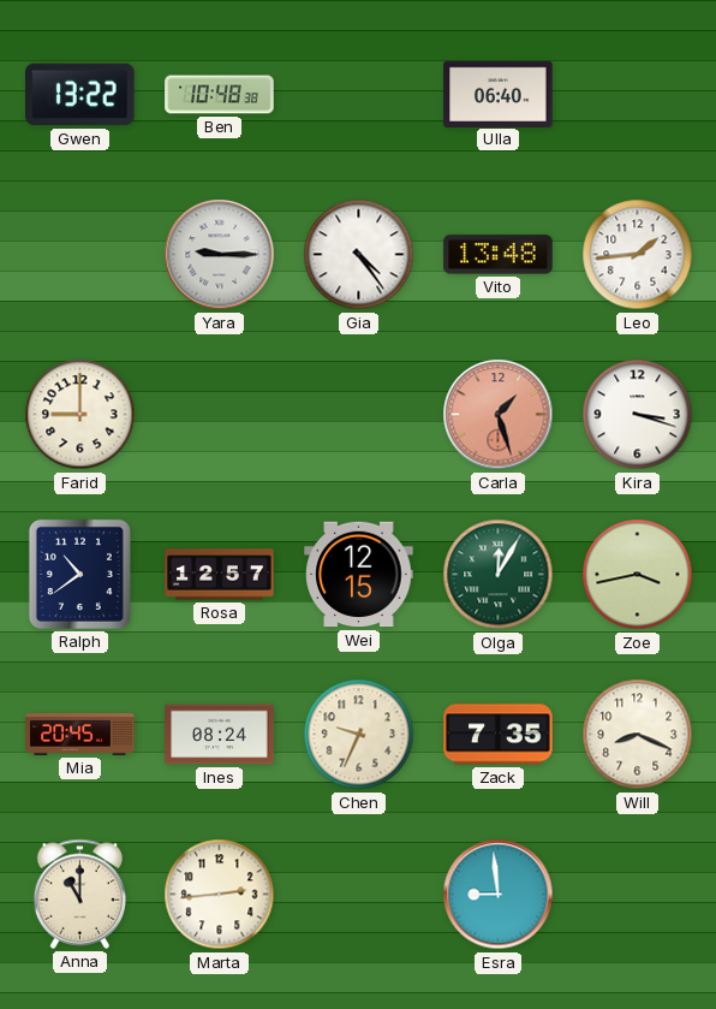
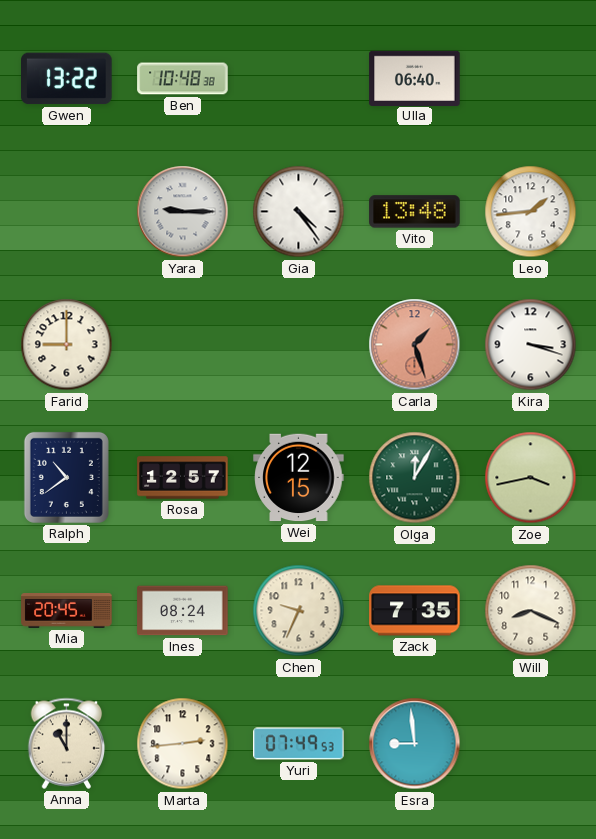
Yuri: none -> 07:49 (299, 744)
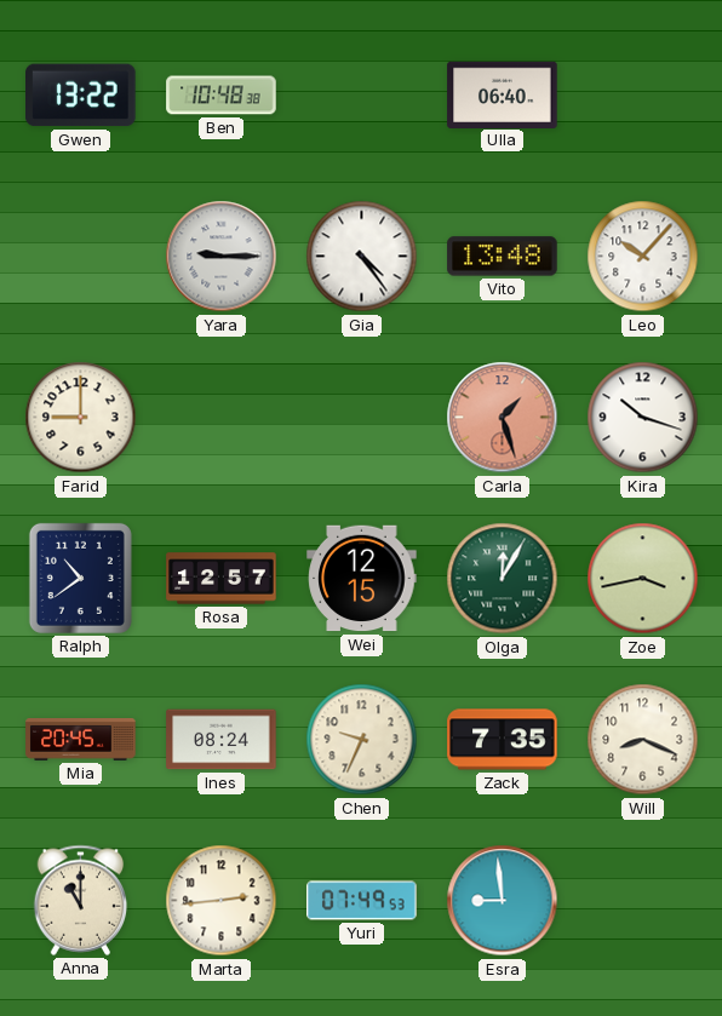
Leo: 1:44 -> 10:07 (643, 257)
Kira: 3:18 -> 10:18 (643, 418)
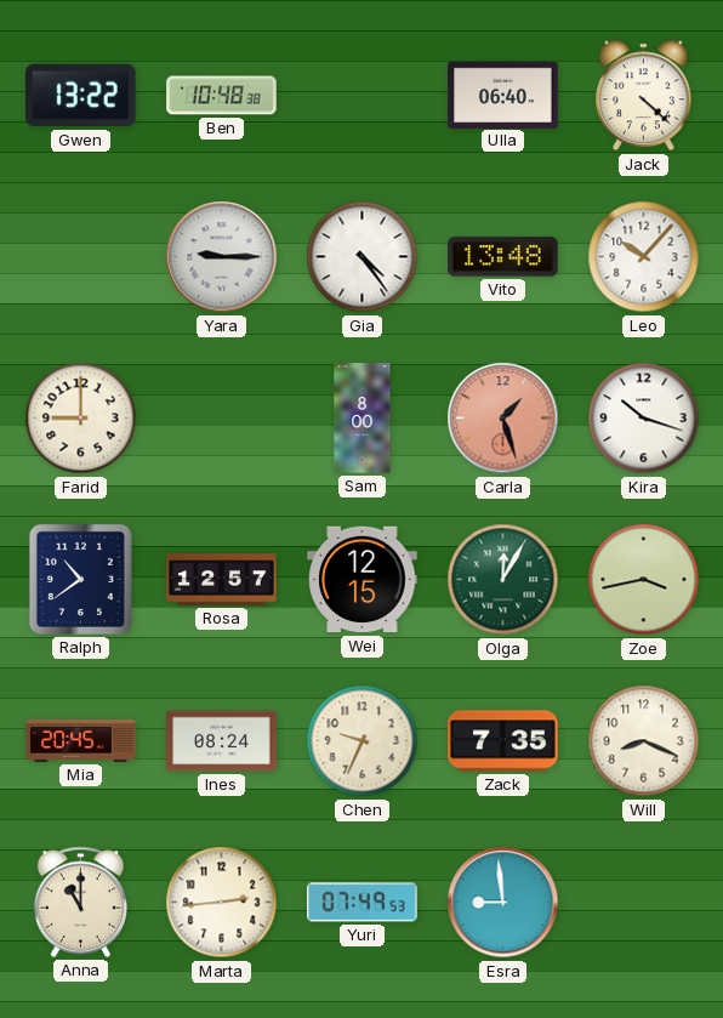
Jack: none -> 4:22 (644, 96)
Sam: none -> 8:00 (363, 419)
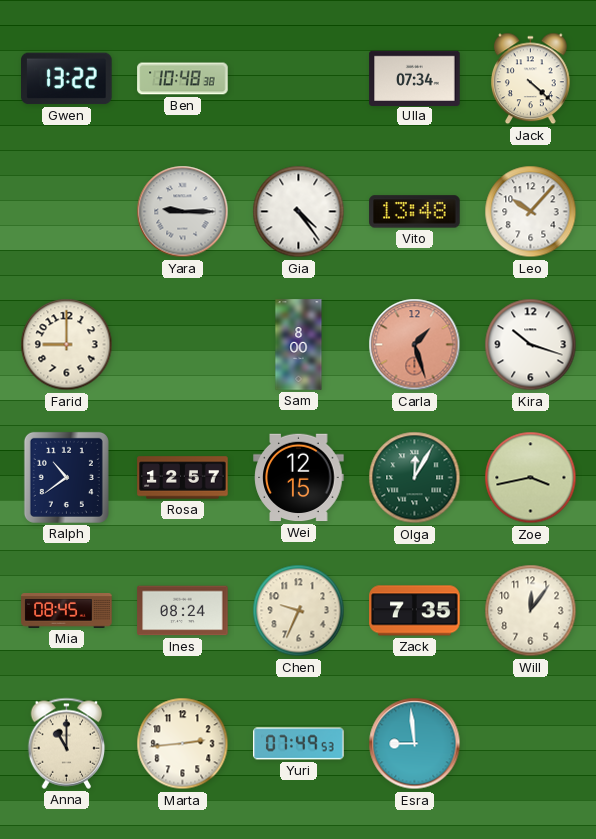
Ulla: 06:40 -> 07:34 (415, 78)
Mia: 20:45 -> 08:45 (67, 611)
Will: 8:19 -> 12:06 (531, 611)
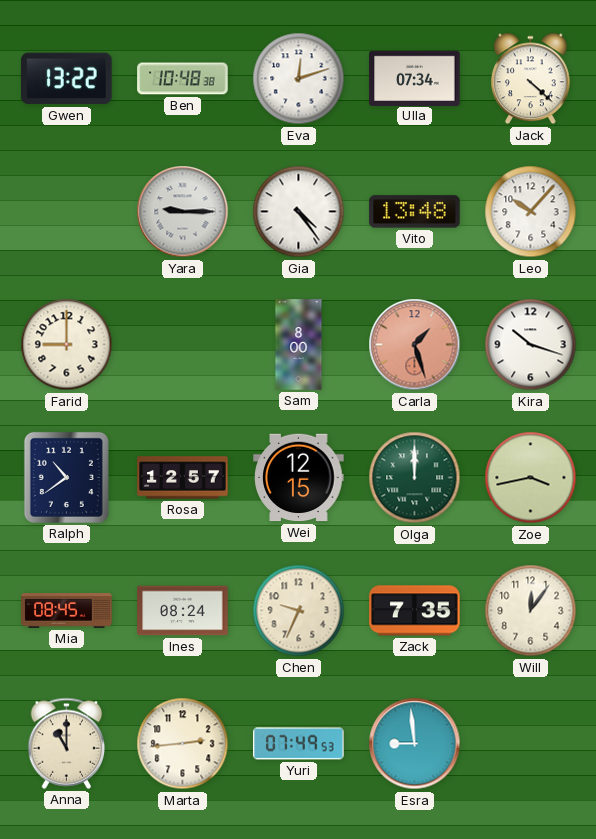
Eva: none -> 12:12 (299, 79)
Olga: 12:05 -> 12:00 (415, 478)
